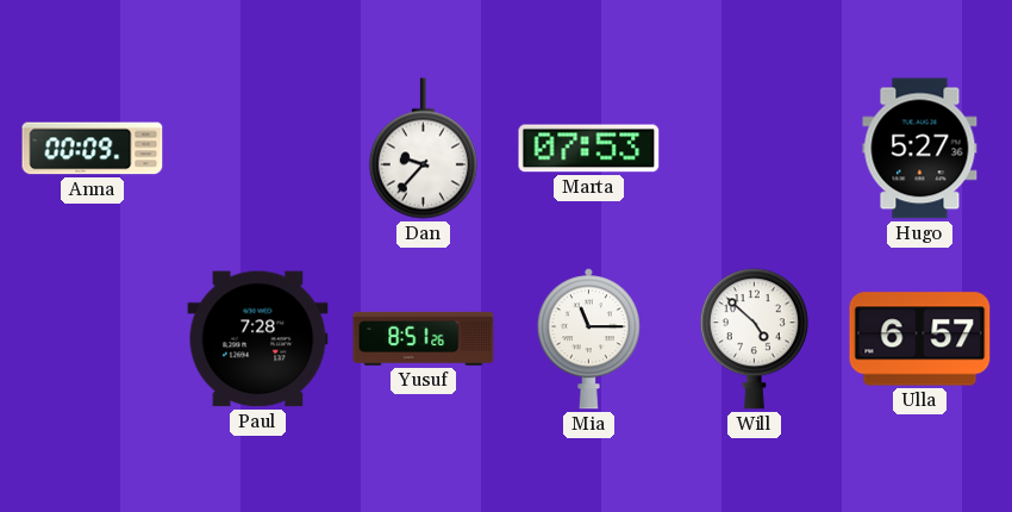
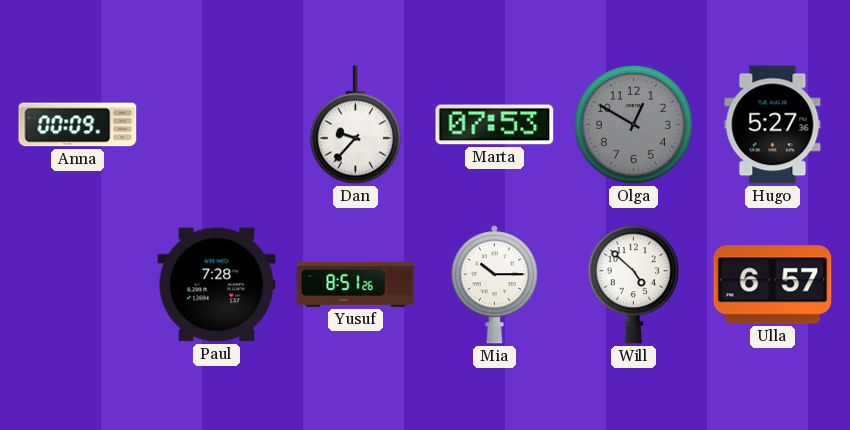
Olga: none -> 12:50 (633, 124)
Mia: 11:15 -> 10:15 (494, 285)
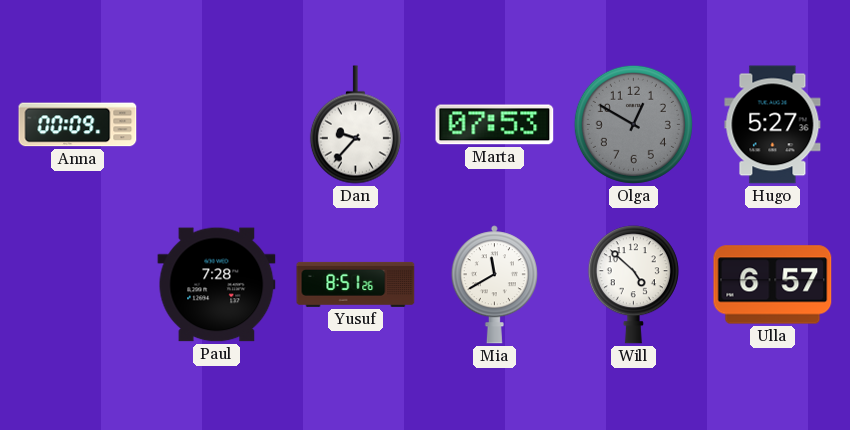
Mia: 10:15 -> 11:40 (494, 285)
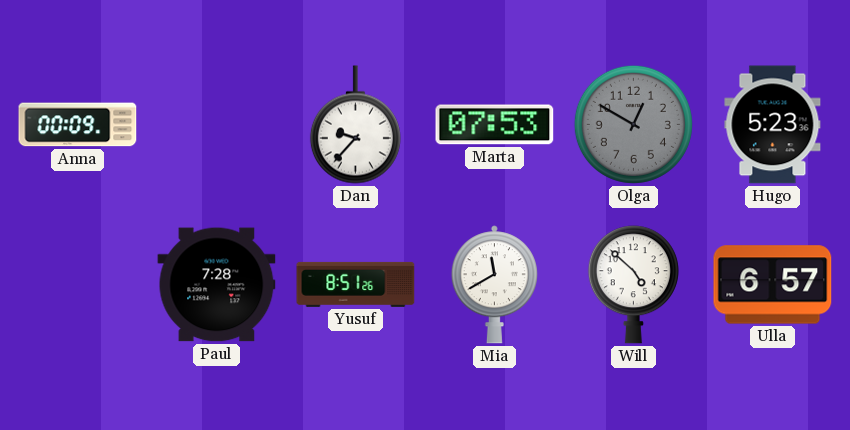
Hugo: 5:27 -> 5:23 (773, 125)
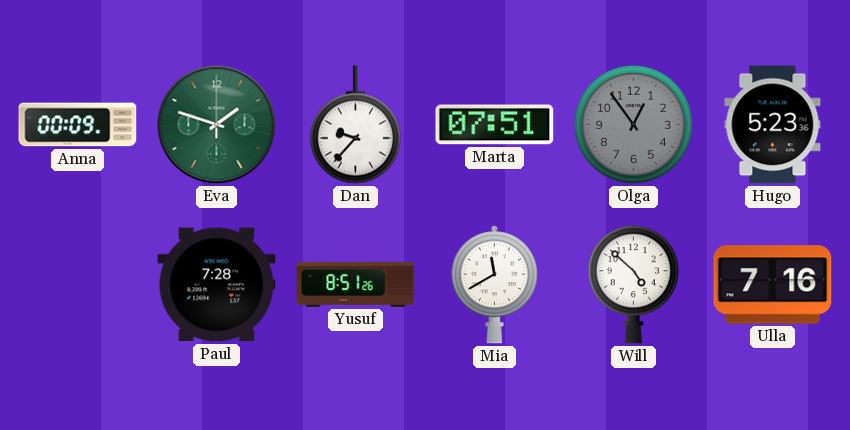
Eva: none -> 1:48 (217, 125)
Marta: 07:53 -> 07:51 (495, 125)
Olga: 12:50 -> 12:54 (633, 124)
Ulla: 6:57 -> 7:16 (773, 285)
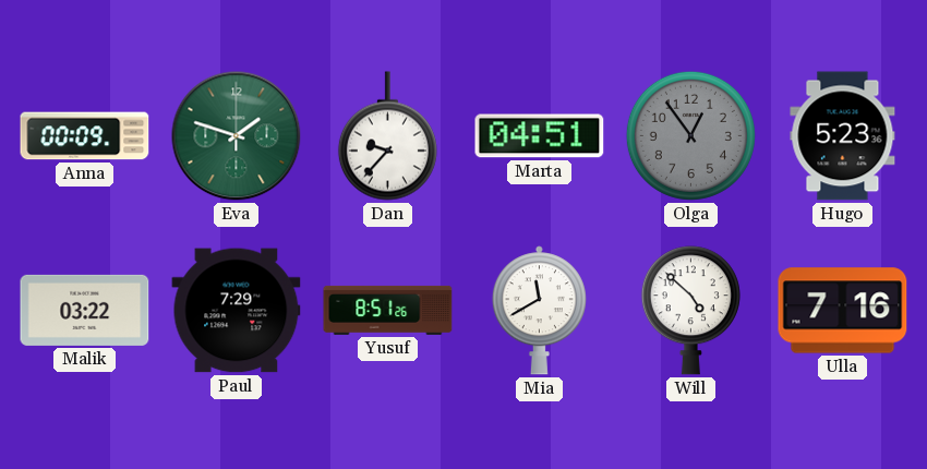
Marta: 07:51 -> 04:51 (540, 136)
Malik: none -> 03:22 (85, 310)
Paul: 7:28 -> 7:29 (237, 311)
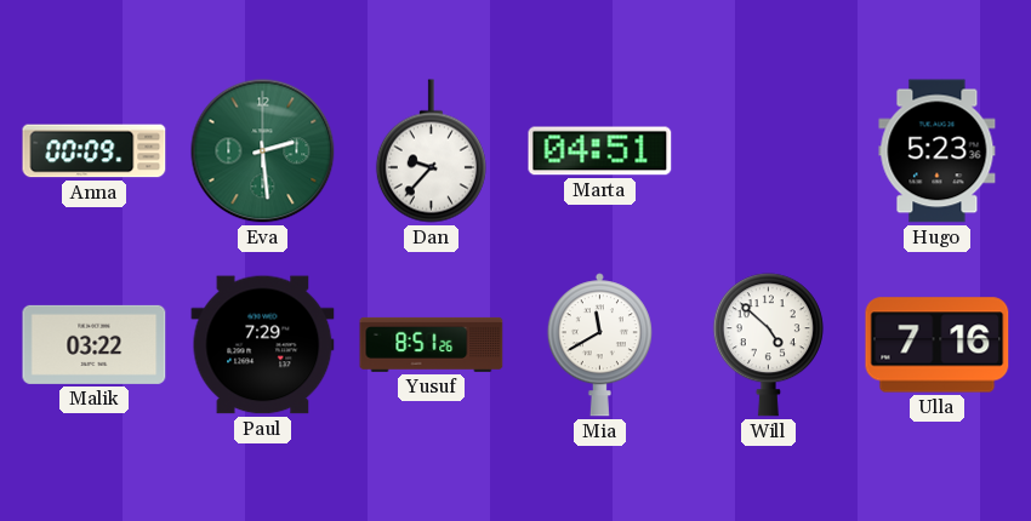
Eva: 1:48 -> 2:29 (263, 151)
Olga: 12:54 -> none (690, 135)
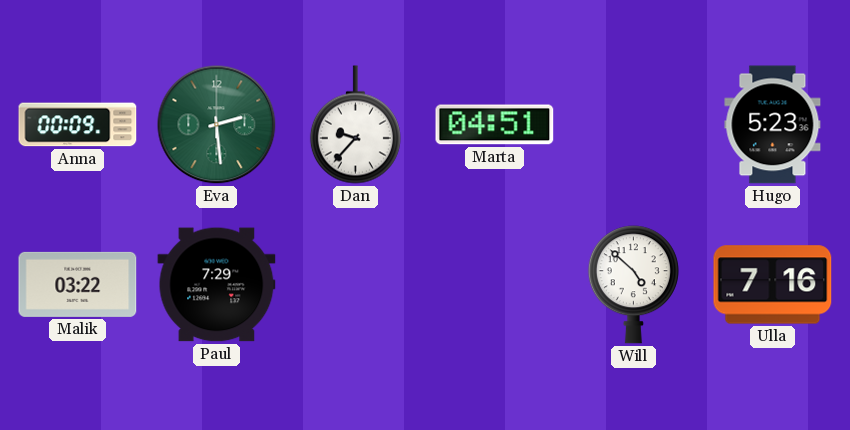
Yusuf: 8:51 -> none (432, 344)
Mia: 11:40 -> none (599, 345)
